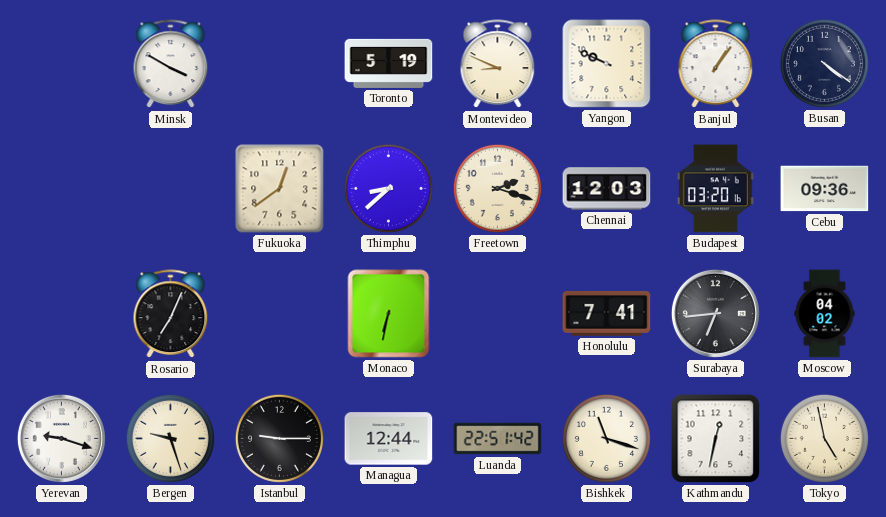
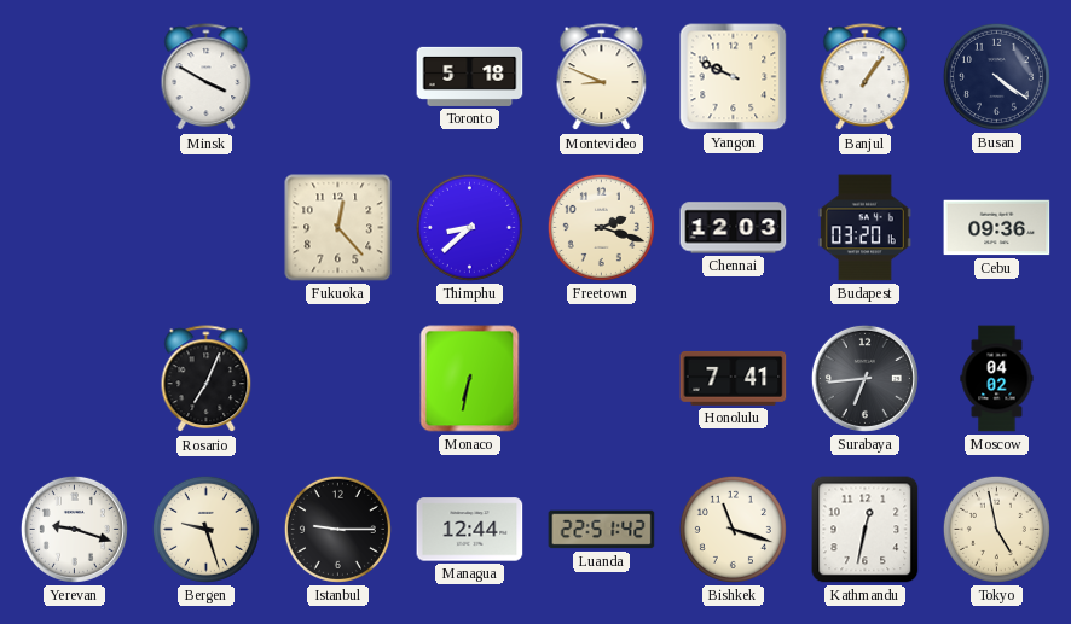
Toronto: 5:19 -> 5:18 (470, 76)
Fukuoka: 12:39 -> 12:23 (338, 228)
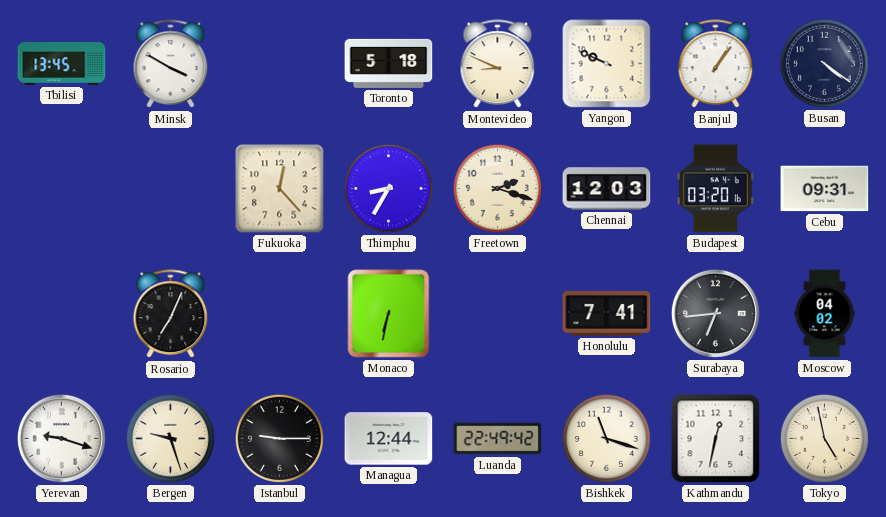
Tbilisi: none -> 13:45 (62, 64)
Thimphu: 8:38 -> 8:35 (388, 188)
Cebu: 09:36 -> 09:31 (825, 189)
Luanda: 22:51 -> 22:49 (498, 439)
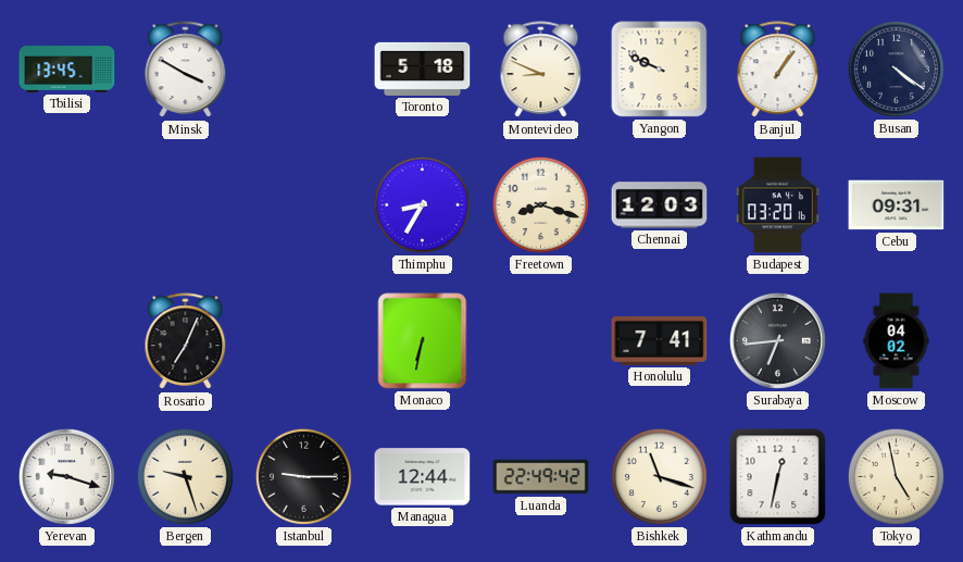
Fukuoka: 12:23 -> none (280, 189)
Freetown: 2:18 -> 8:18 (540, 204)
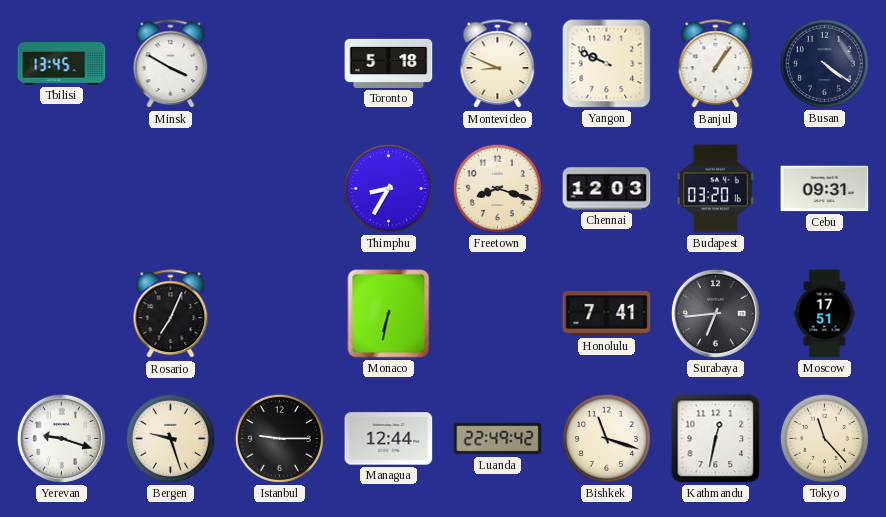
Moscow: 04:02 -> 17:51 (825, 314)
Tokyo: 4:58 -> 11:23 (824, 438)
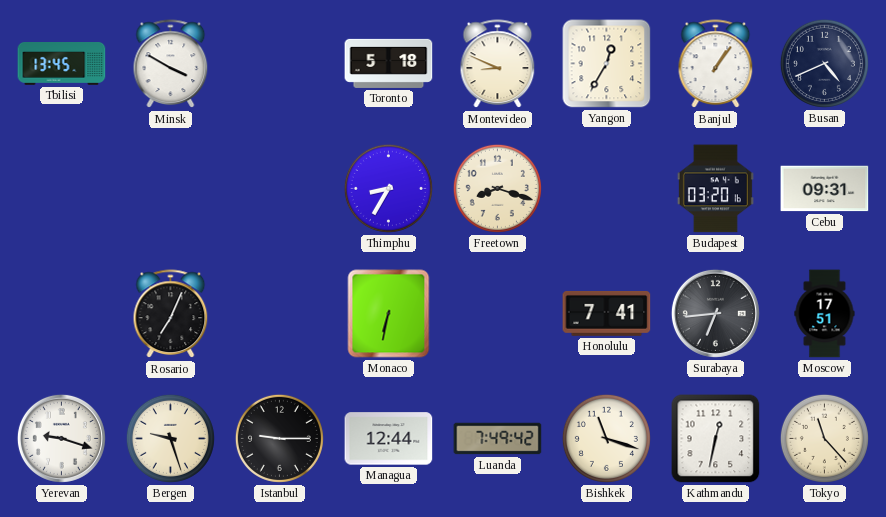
Yangon: 9:49 -> 12:35 (607, 64)
Busan: 4:21 -> 4:41 (824, 63)
Chennai: 12:03 -> none (607, 189)
Luanda: 22:49 -> 7:49 (498, 439)
